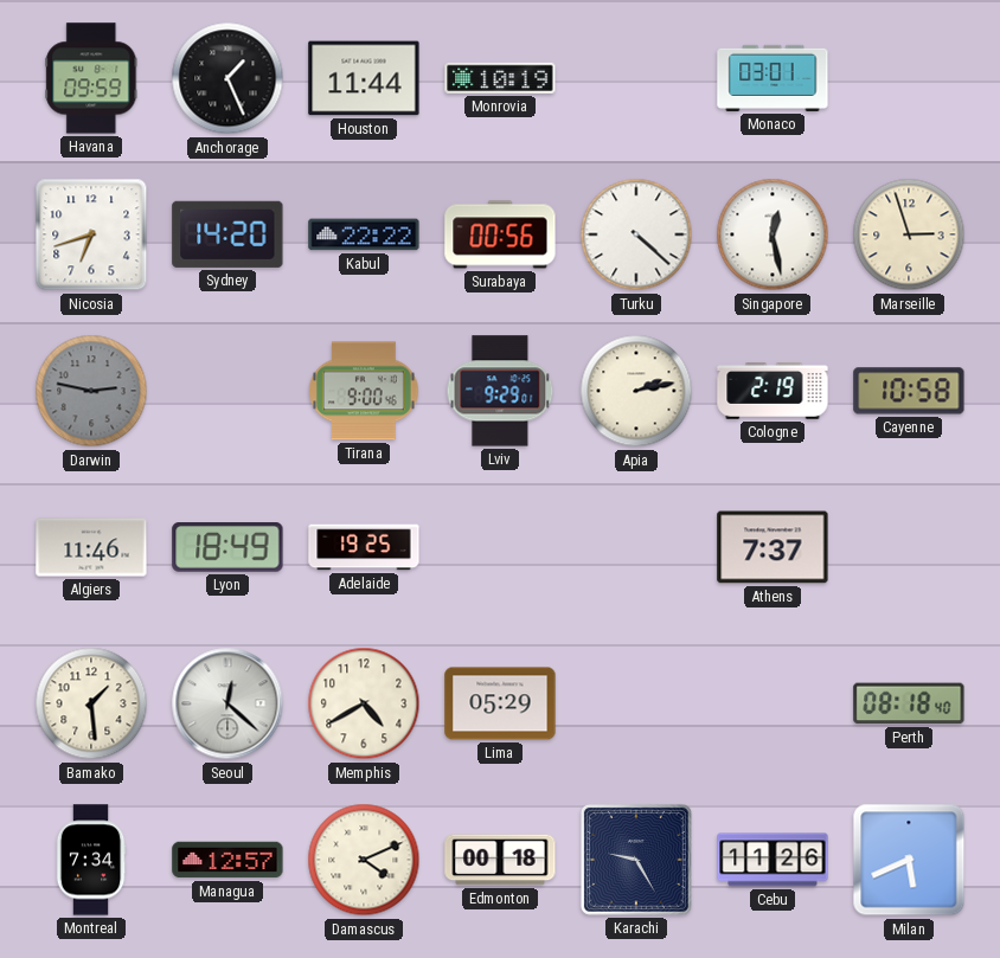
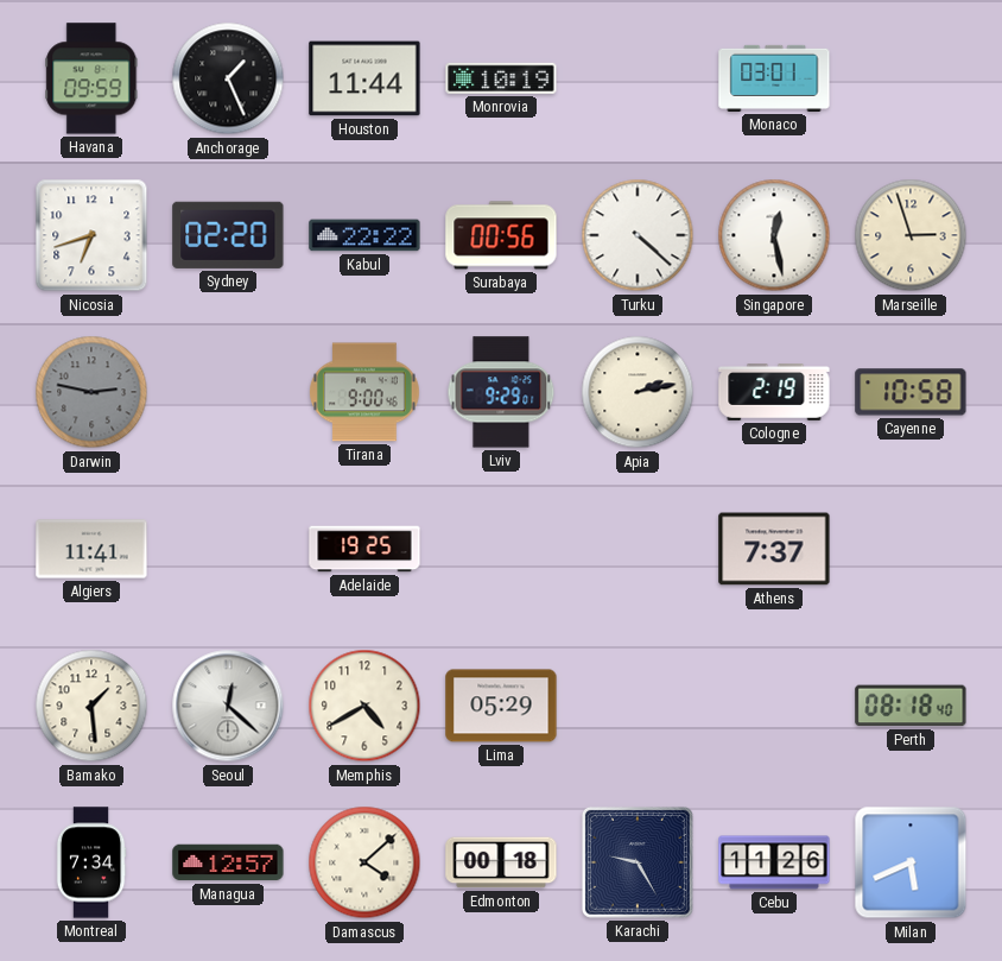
Sydney: 14:20 -> 02:20 (228, 235)
Algiers: 11:46 -> 11:41 (91, 549)
Lyon: 18:49 -> none (227, 547)
Damascus: 4:11 -> 4:08 (364, 862)
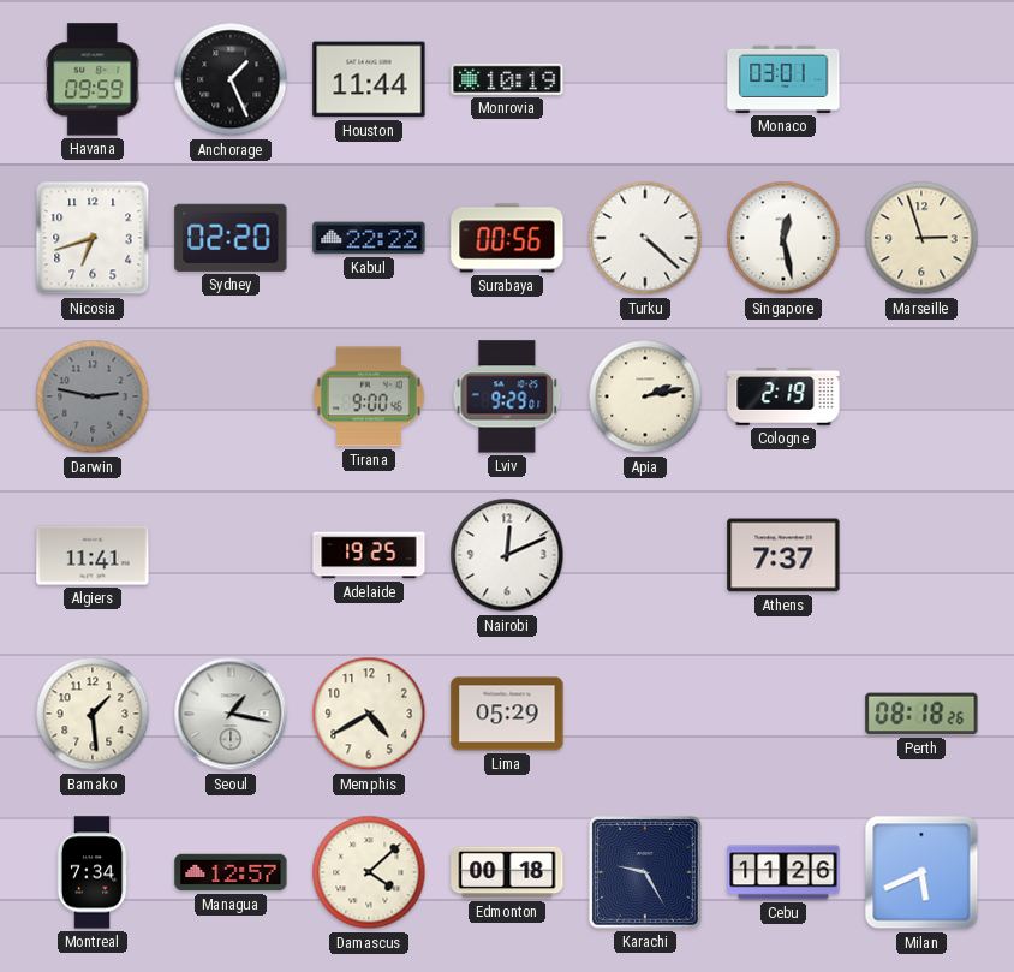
Cayenne: 10:58 -> none (911, 392)
Nairobi: none -> 12:11 (507, 555)
Seoul: 12:22 -> 1:17 (231, 714)
Perth: 08:18:40 -> 08:18:26 (921, 714)
